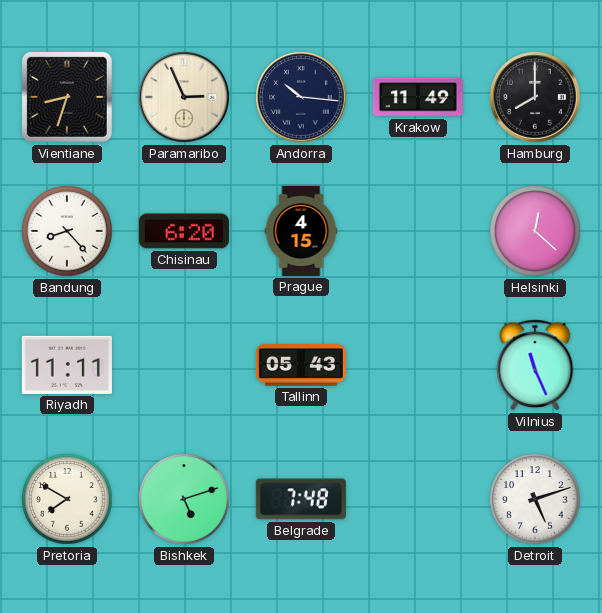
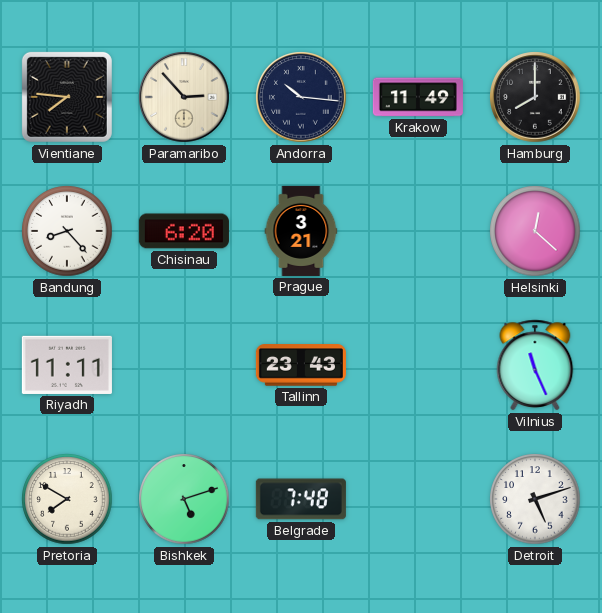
Vientiane: 8:33 -> 7:46 (67, 97)
Paramaribo: 2:56 -> 2:53 (184, 97)
Prague: 4:15 -> 3:21 (301, 231)
Tallinn: 05:43 -> 23:43 (301, 365)
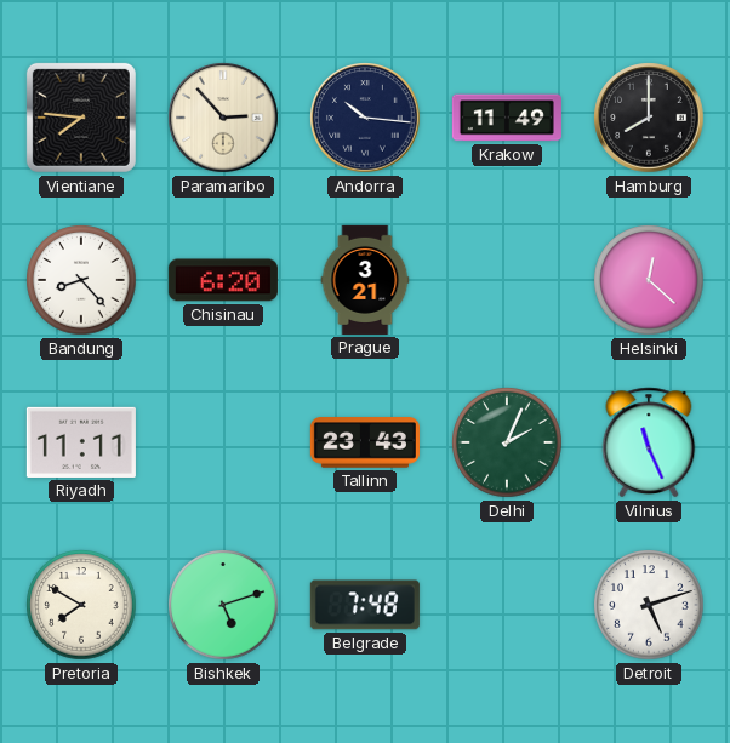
Delhi: none -> 2:04 (507, 442)
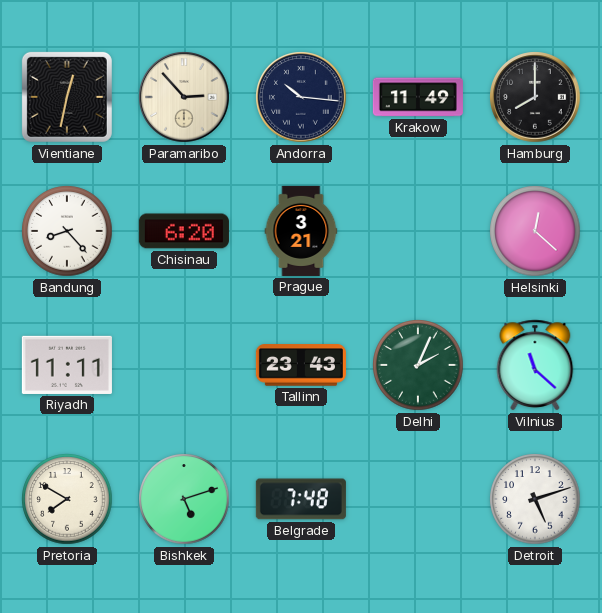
Vientiane: 7:46 -> 12:32 (67, 97)
Vilnius: 11:26 -> 11:22 (535, 365)
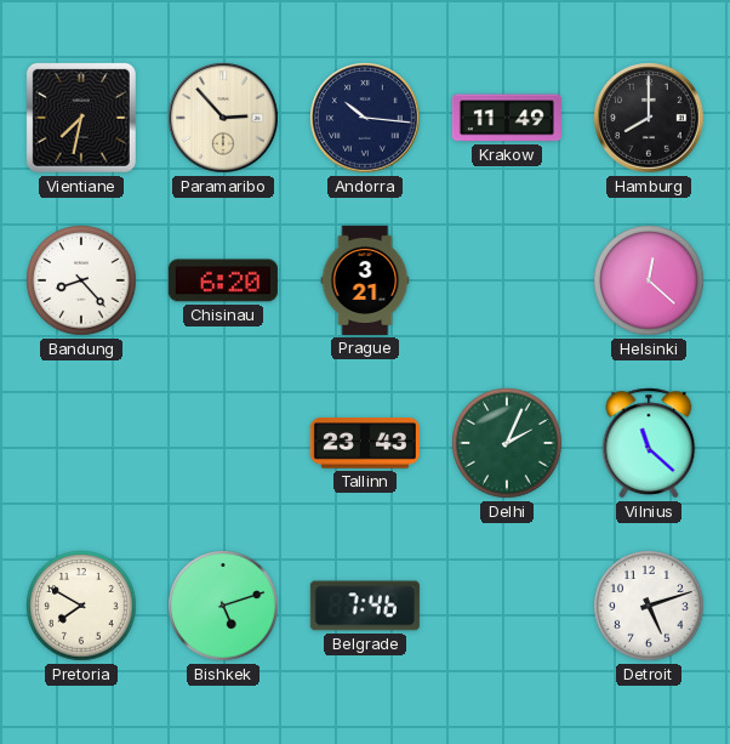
Vientiane: 12:32 -> 7:32 (81, 118)
Riyadh: 11:11 -> none (67, 365)
Belgrade: 7:48 -> 7:46 (365, 606)
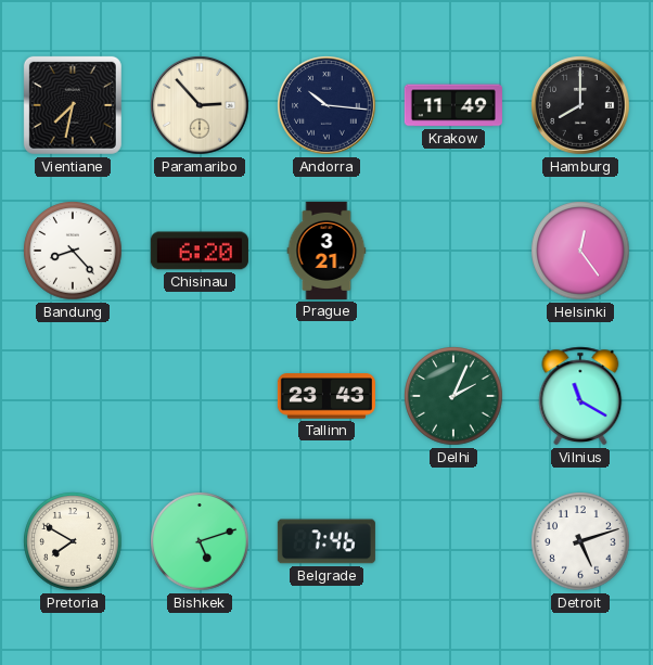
Helsinki: 12:22 -> 12:24 (580, 251)
Vilnius: 11:22 -> 11:20 (580, 396)
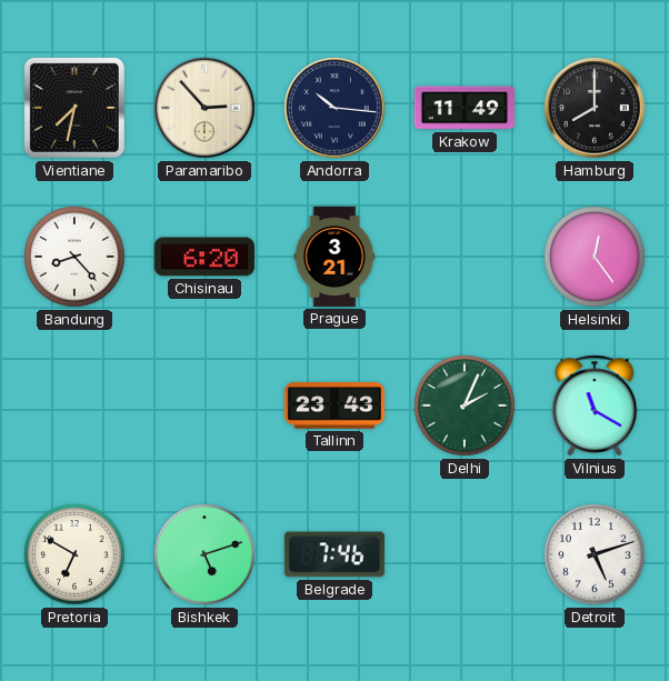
Pretoria: 7:50 -> 6:50 (74, 554)
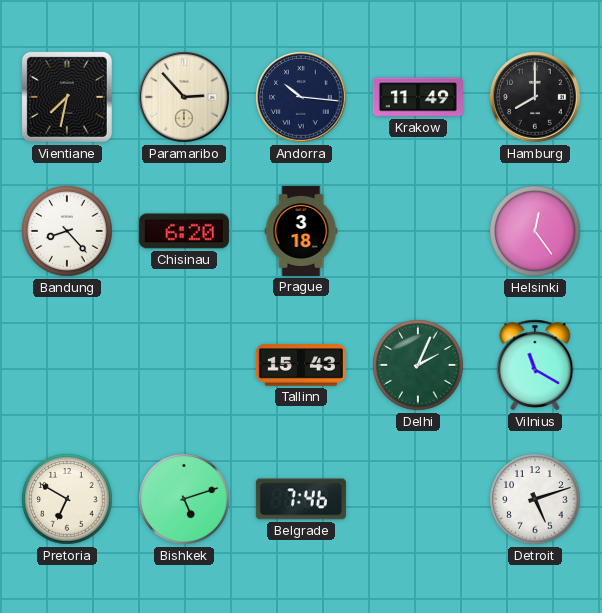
Prague: 3:21 -> 3:18 (301, 231)
Tallinn: 23:43 -> 15:43 (301, 365)
